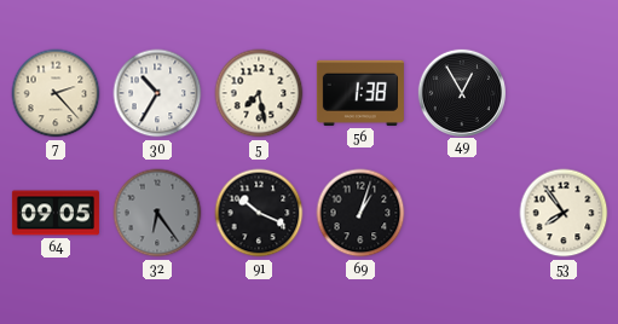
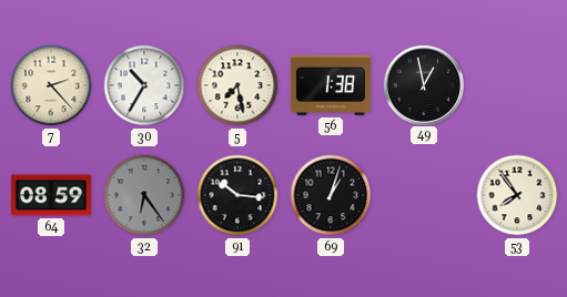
49: 12:55 -> 12:58 (423, 84)
64: 09:05 -> 08:59 (51, 195)
91: 10:19 -> 10:16 (237, 195)
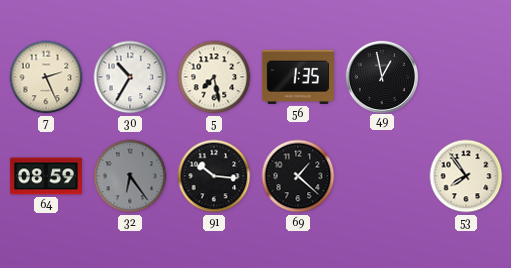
7: 2:23 -> 2:26 (46, 77)
56: 1:38 -> 1:35 (298, 77)
69: 1:03 -> 1:22 (298, 176)
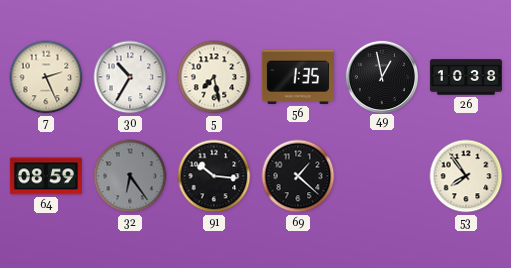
26: none -> 10:38 (466, 77)
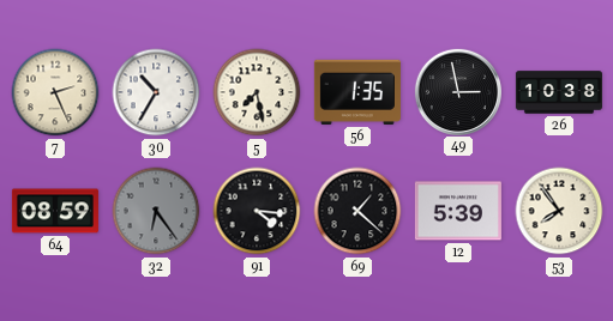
49: 12:58 -> 2:58 (457, 91)
91: 10:16 -> 4:16 (257, 211)
12: none -> 5:39 (458, 211)
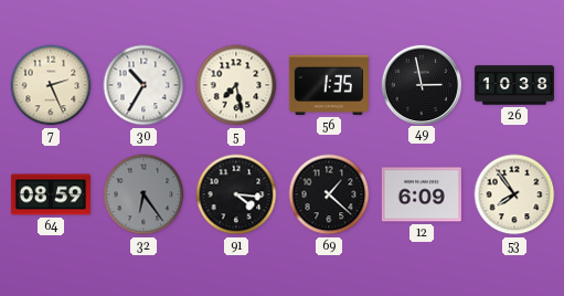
12: 5:39 -> 6:09 (422, 194)
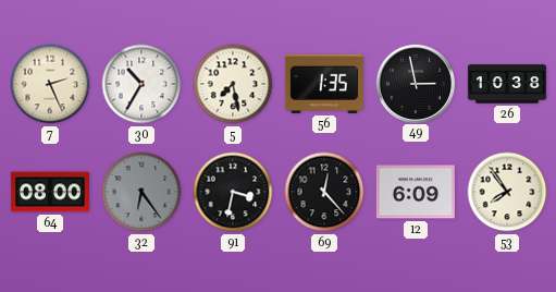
64: 08:59 -> 08:00 (50, 192)
91: 4:16 -> 3:32 (233, 192)
69: 1:22 -> 12:23 (324, 192)
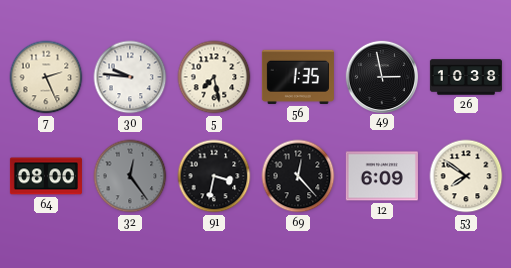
30: 10:35 -> 9:46 (130, 77)
32: 6:24 -> 12:24 (130, 176)
53: 7:54 -> 7:51 (466, 176)
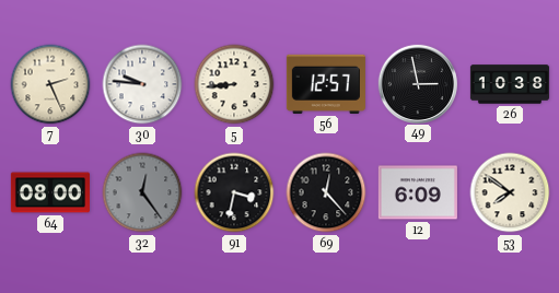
5: 7:28 -> 8:44 (234, 84)
56: 1:35 -> 12:57 (326, 84)
